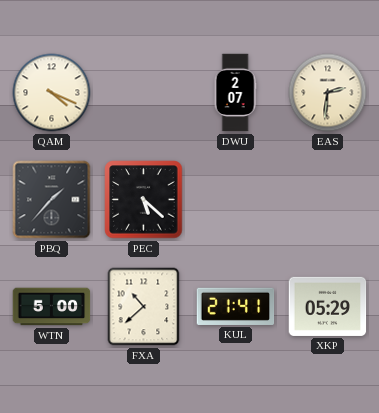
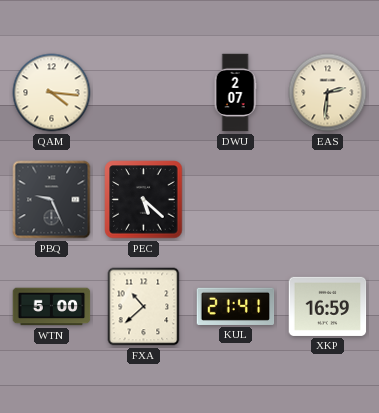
QAM: 4:19 -> 4:16 (52, 93)
PBQ: 1:37 -> 9:26 (52, 200)
XKP: 05:29 -> 16:59 (328, 306)
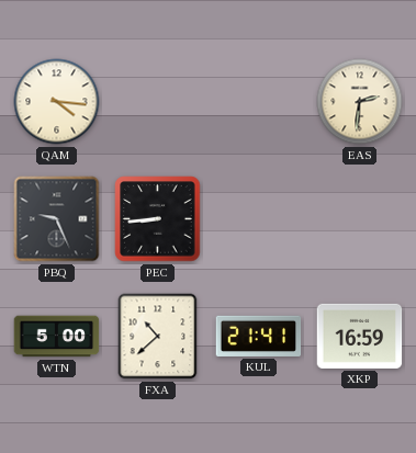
DWU: 2:07 -> none (235, 93)
PEC: 5:22 -> 8:44 (158, 219)
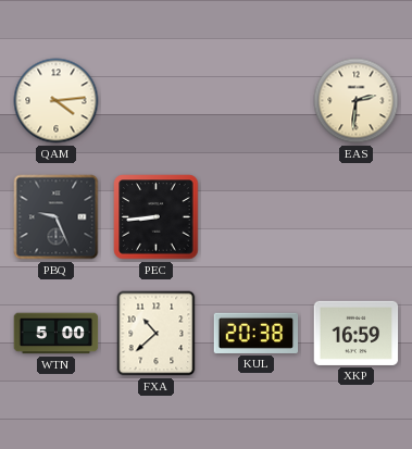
QAM: 4:16 -> 4:14 (57, 101)
KUL: 21:41 -> 20:38 (257, 333)
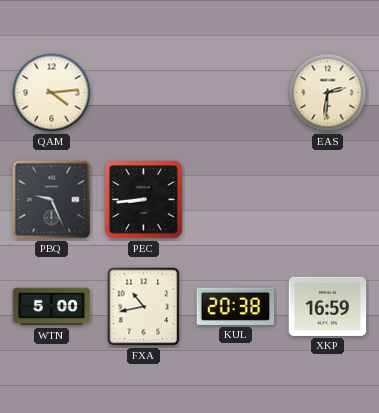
FXA: 10:38 -> 10:43 (144, 307)
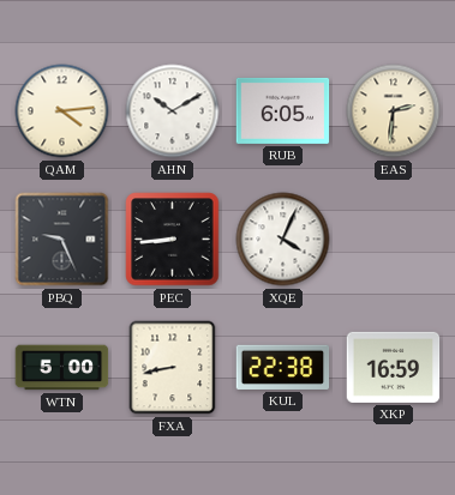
AHN: none -> 10:10 (173, 111)
RUB: none -> 6:05 (283, 110)
XQE: none -> 4:04 (283, 240)
FXA: 10:43 -> 8:43 (173, 368)
KUL: 20:38 -> 22:38 (283, 367)
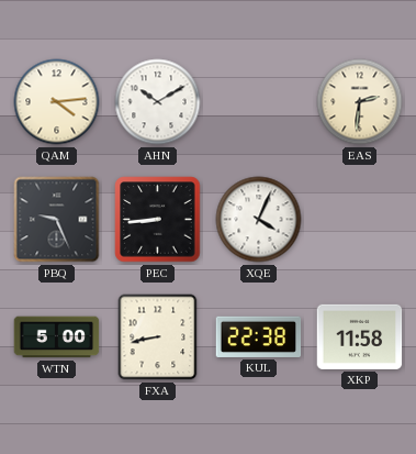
RUB: 6:05 -> none (283, 110)
XKP: 16:59 -> 11:58 (360, 336)
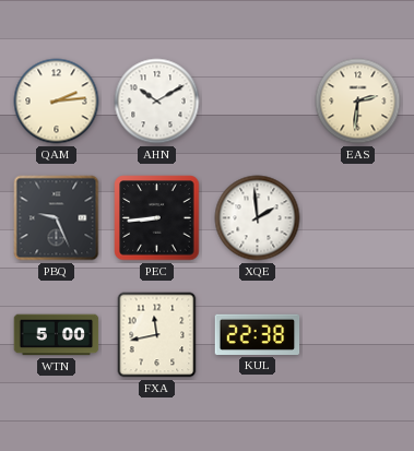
QAM: 4:14 -> 2:14 (57, 102)
XQE: 4:04 -> 1:59 (258, 218)
FXA: 8:43 -> 11:43 (157, 335)
XKP: 11:58 -> none (360, 336)
